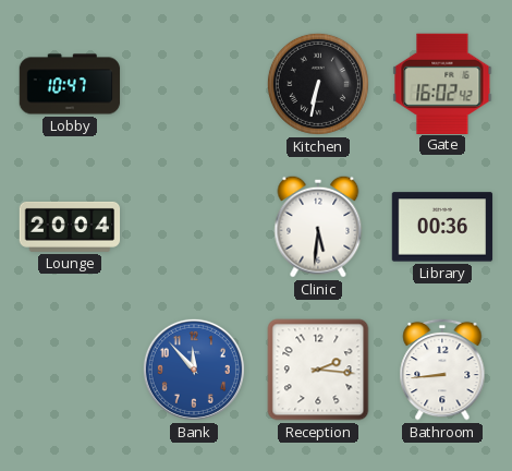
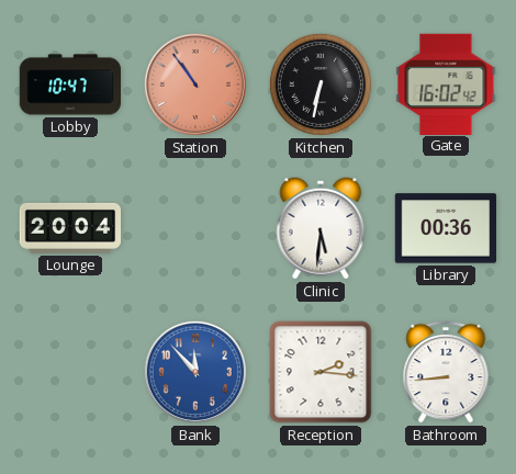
Station: none -> 10:54 (195, 84)
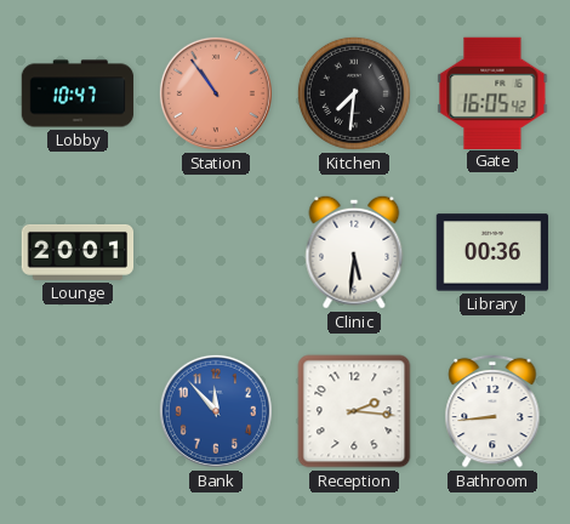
Kitchen: 6:32 -> 7:31 (354, 93)
Gate: 16:02 -> 16:05 (492, 92)
Lounge: 20:04 -> 20:01 (78, 252)
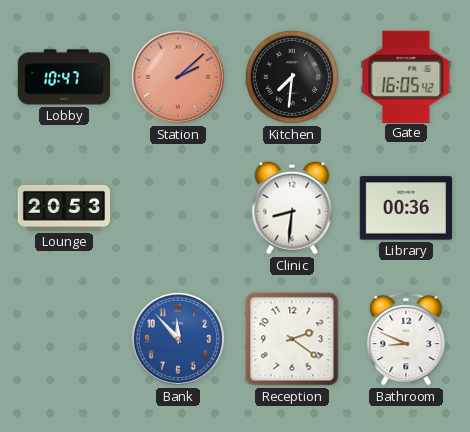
Station: 10:54 -> 2:08 (178, 77)
Lounge: 20:01 -> 20:53 (64, 208)
Clinic: 5:31 -> 8:31 (292, 208)
Reception: 2:16 -> 2:21 (292, 339)
Bathroom: 8:44 -> 8:49 (406, 339)
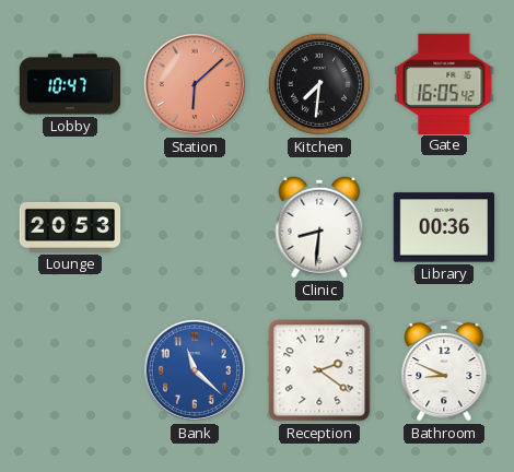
Station: 2:08 -> 6:08 (195, 84)
Bank: 11:53 -> 11:22 (195, 370)
